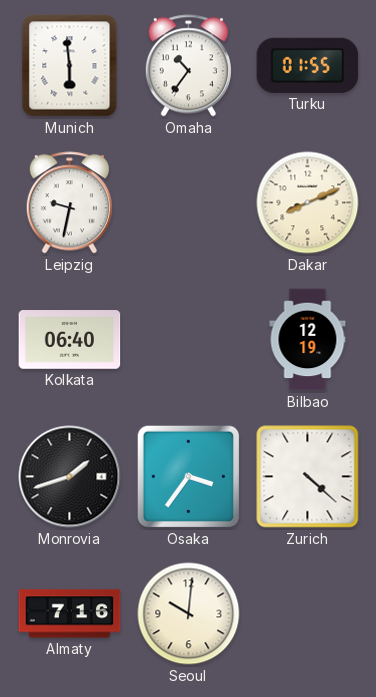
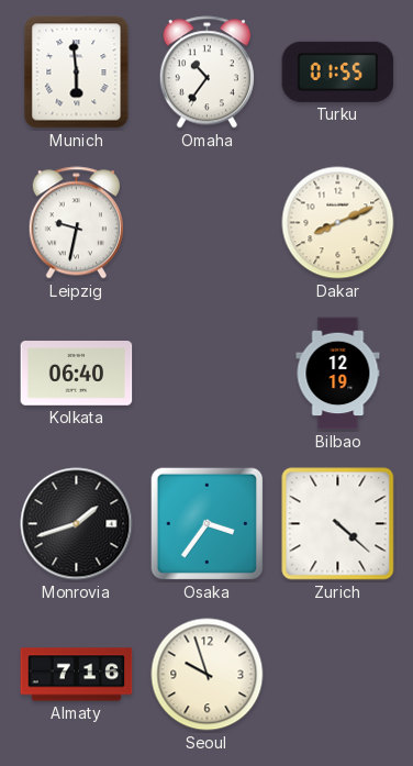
Seoul: 10:01 -> 9:57 (208, 675)
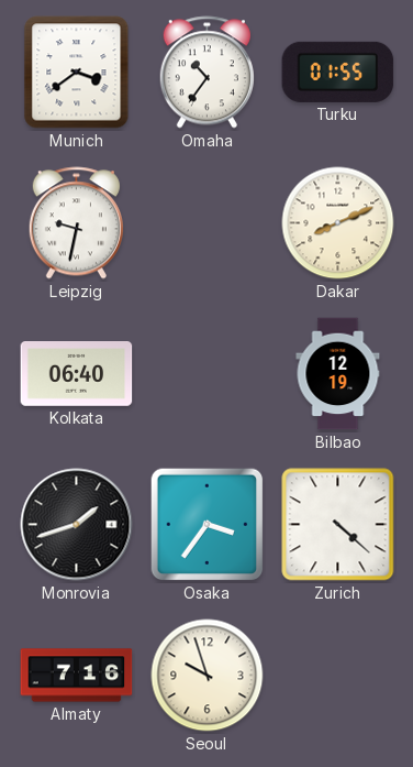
Munich: 5:59 -> 3:39 (77, 73)
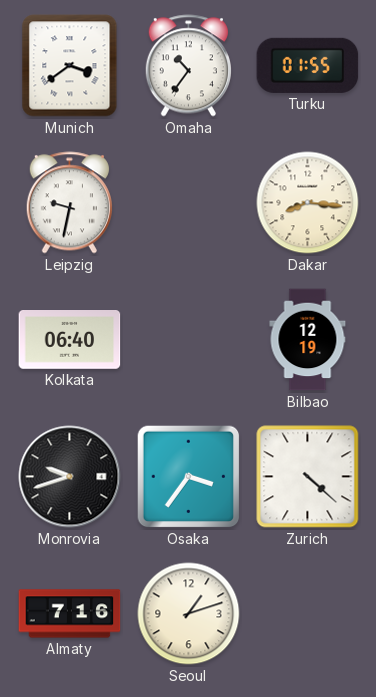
Dakar: 8:11 -> 8:16 (308, 203)
Monrovia: 1:42 -> 9:42 (70, 477)
Seoul: 9:57 -> 1:12 (189, 614)
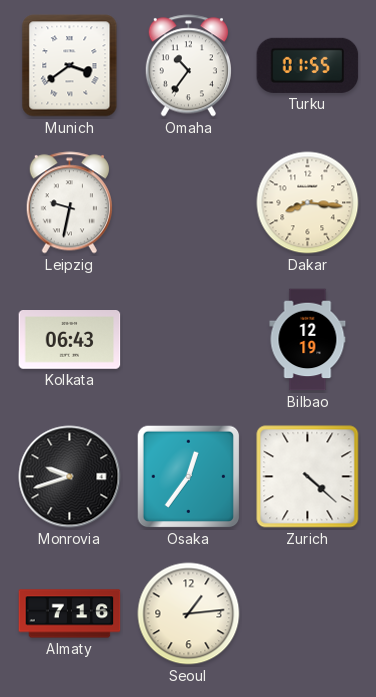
Kolkata: 06:40 -> 06:43 (70, 340)
Osaka: 3:36 -> 12:36 (189, 477)
Seoul: 1:12 -> 1:14 (189, 614)
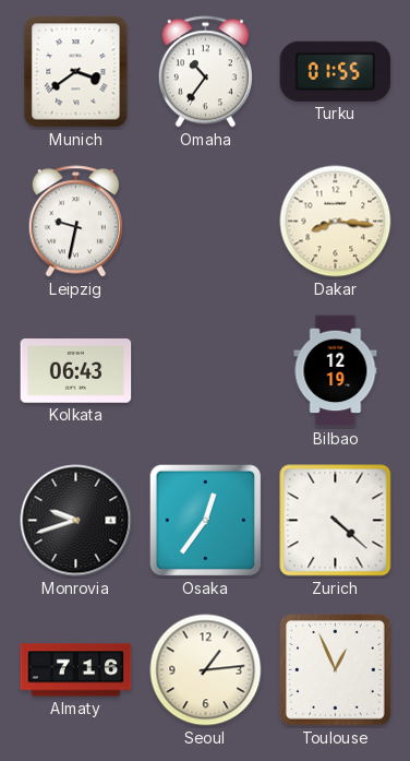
Toulouse: none -> 12:56 (336, 670)
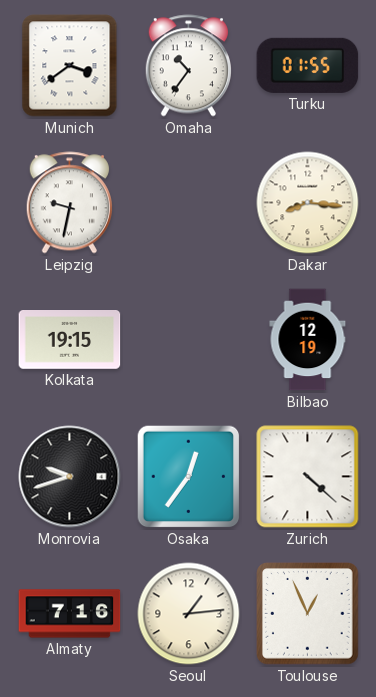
Kolkata: 06:43 -> 19:15 (70, 340)
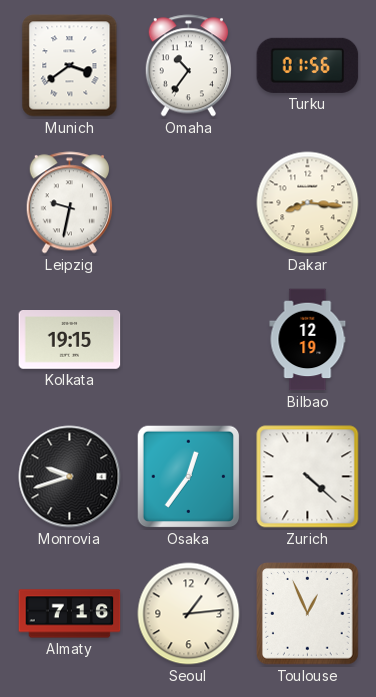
Turku: 01:55 -> 01:56 (308, 65)
